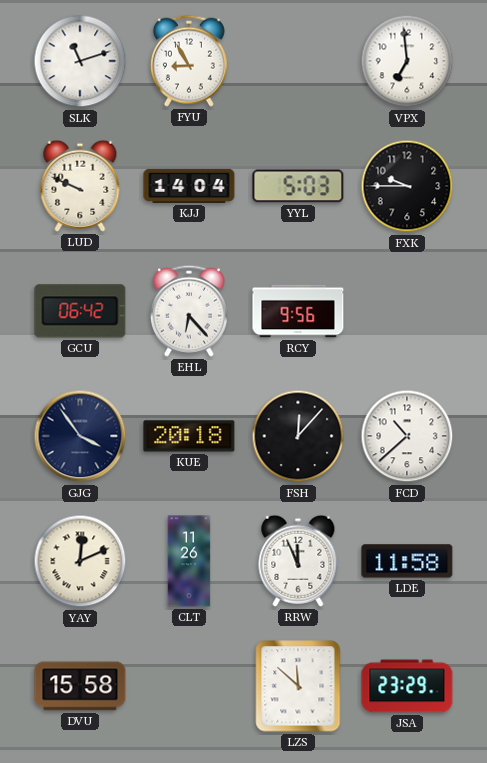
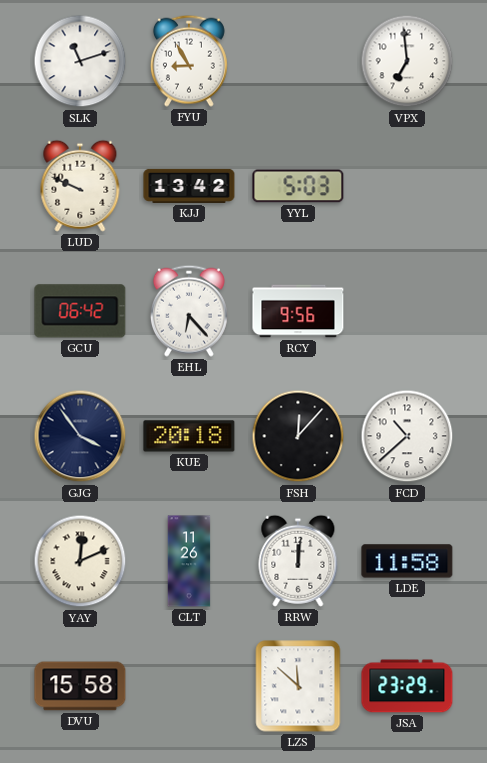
KJJ: 14:04 -> 13:42 (189, 186)
FXK: 9:45 -> none (407, 186)
RRW: 11:56 -> 12:01 (298, 561)
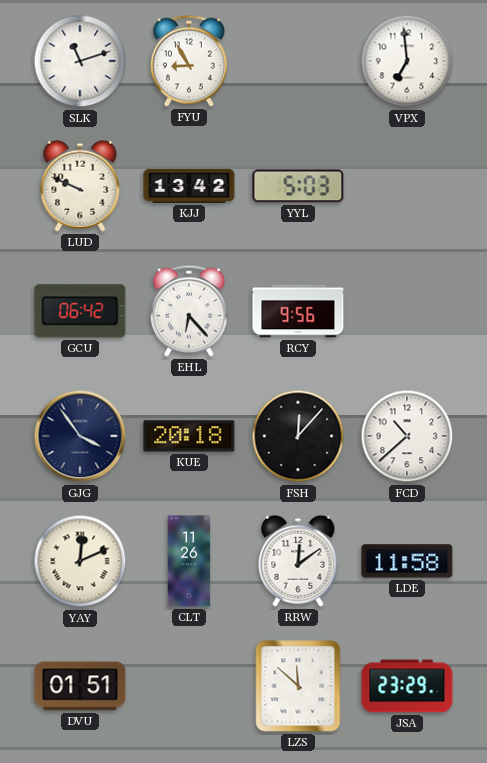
RRW: 12:01 -> 12:09 (298, 561)
DVU: 15:58 -> 01:51 (80, 686)
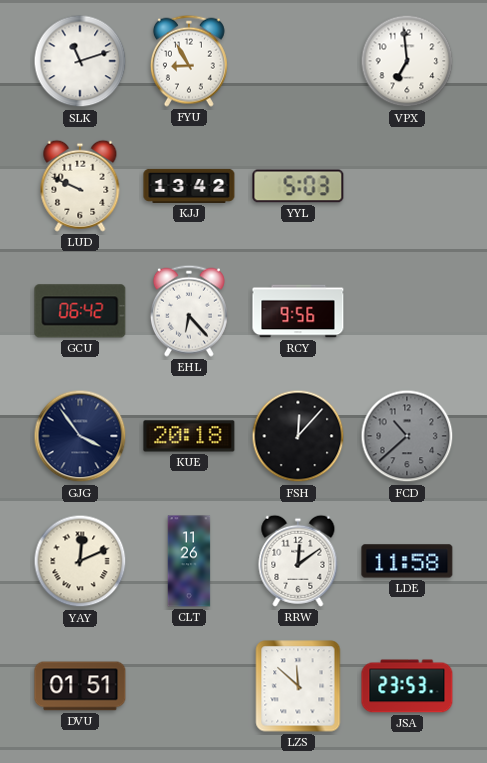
FCD dial: white -> grey (407, 436)
JSA: 23:29 -> 23:53 (407, 686)
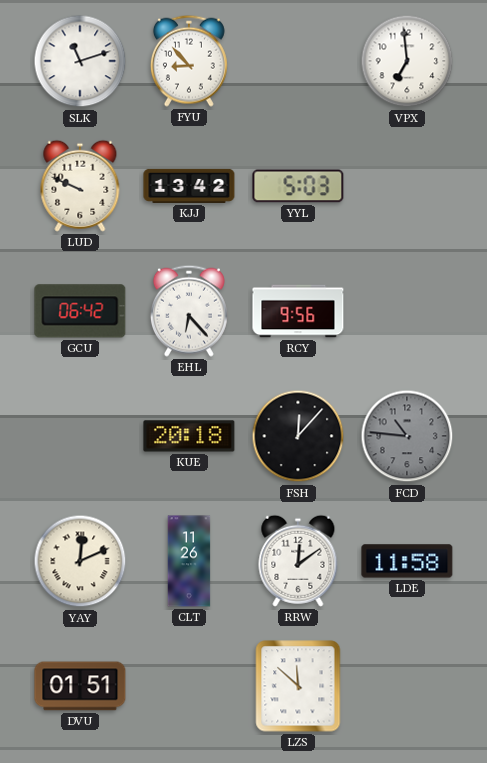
FYU: 8:55 -> 8:53 (189, 61)
GJG: 3:54 -> none (80, 436)
FCD: 10:38 -> 10:46 (407, 436)
JSA: 23:53 -> none (407, 686)
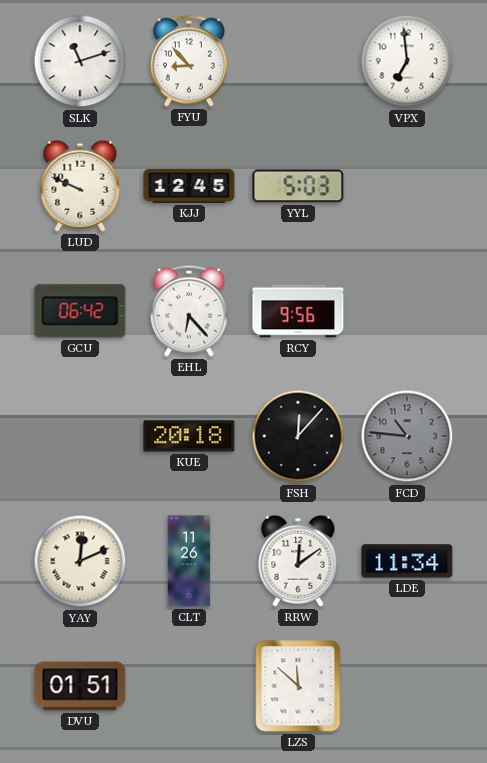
KJJ: 13:42 -> 12:45 (189, 186)
LDE: 11:58 -> 11:34 (407, 561)
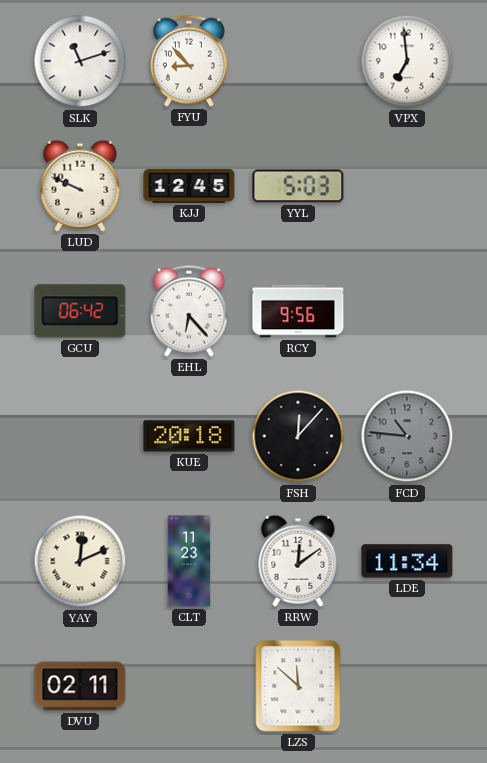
CLT: 11:26 -> 11:23 (189, 561)
DVU: 01:51 -> 02:11 (80, 686)
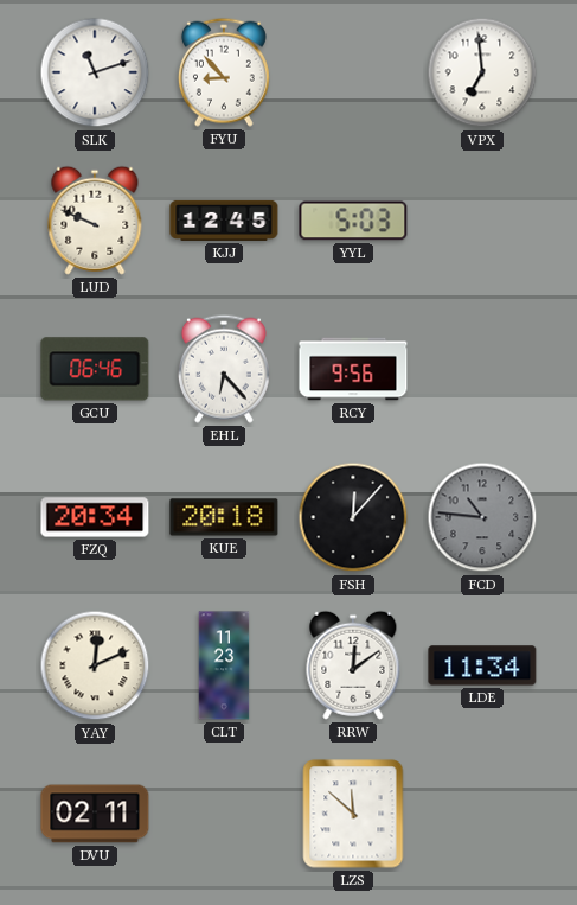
GCU: 06:42 -> 06:46 (95, 369)
FZQ: none -> 20:34 (95, 517)
